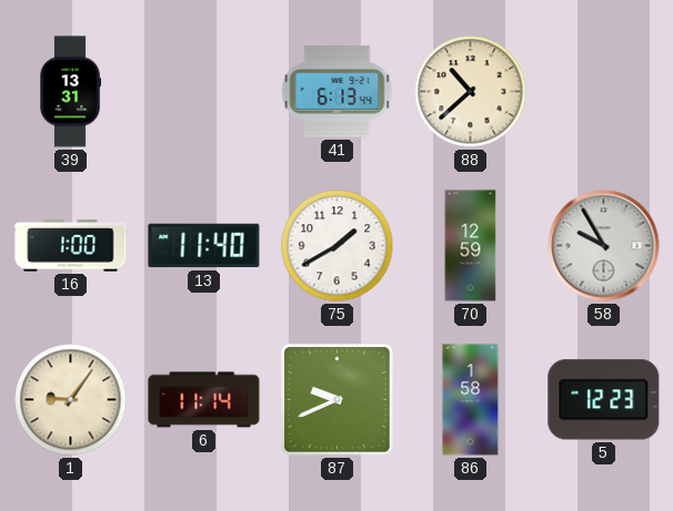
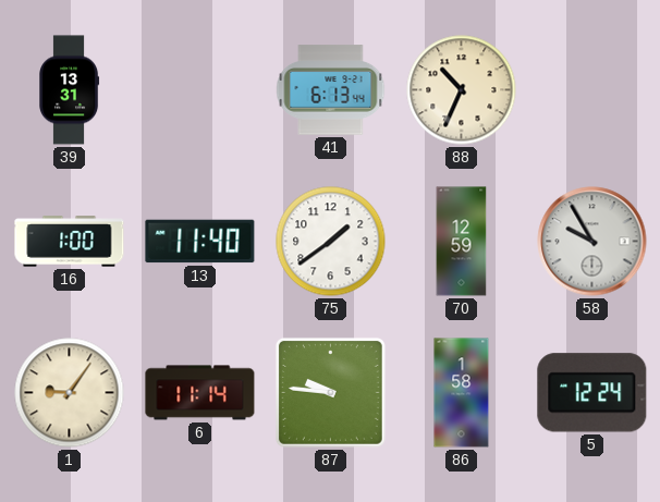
88: 10:38 -> 10:34 (462, 90)
75: 1:40 -> 1:39 (331, 242)
87: 9:41 -> 9:46 (330, 392)
5: 12:23 -> 12:24 (592, 393)
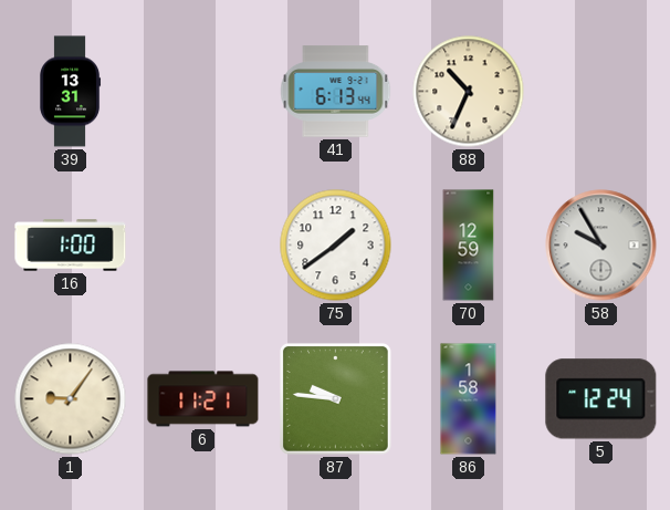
13: 11:40 -> none (200, 242)
6: 11:14 -> 11:21 (203, 399)
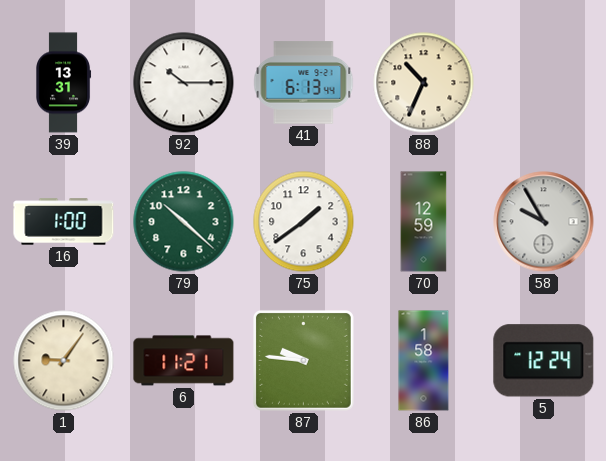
92: none -> 10:15 (184, 83)
79: none -> 10:22 (184, 222)
